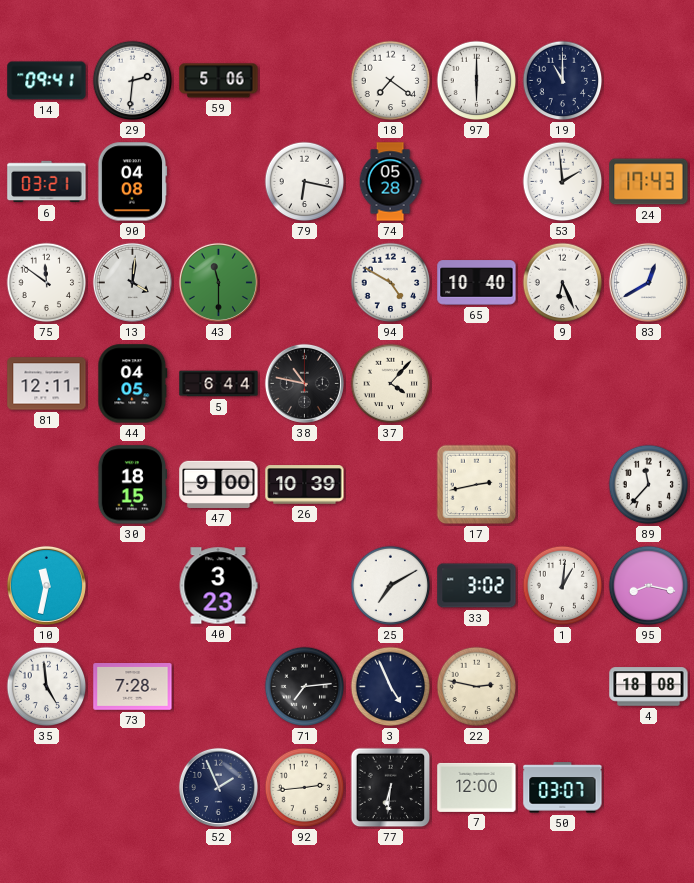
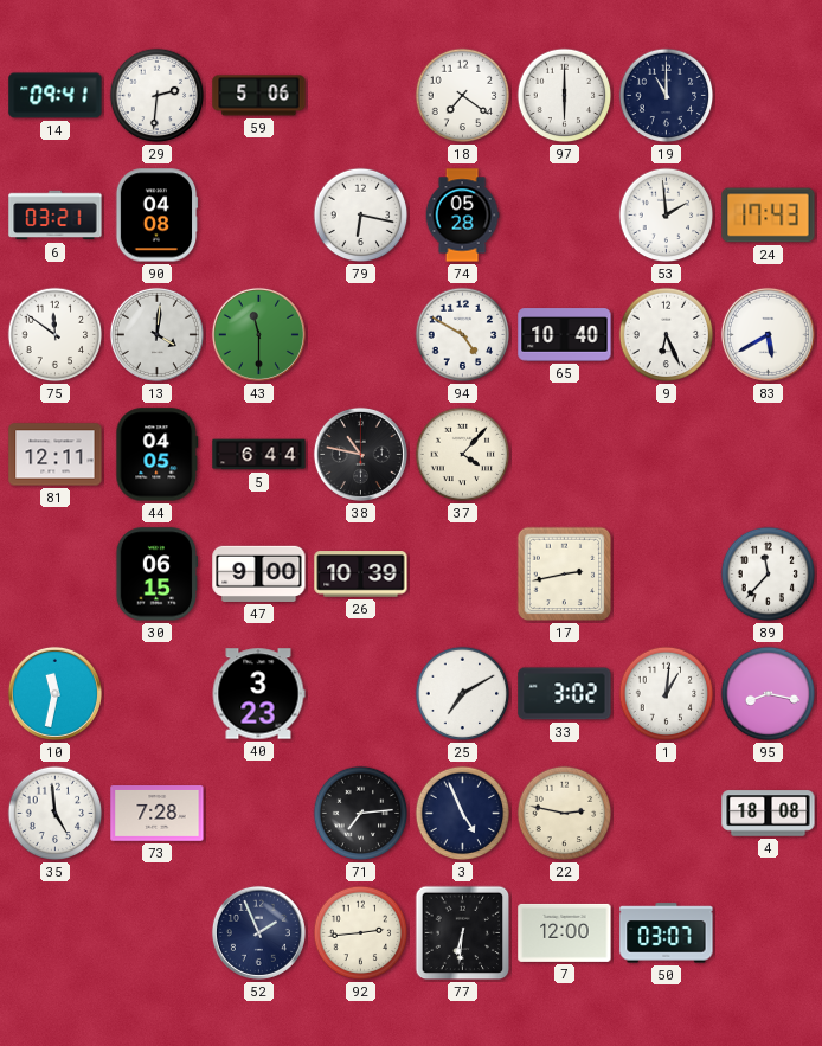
83: 12:40 -> 5:40 (768, 334)
30: 18:15 -> 06:15 (158, 575)
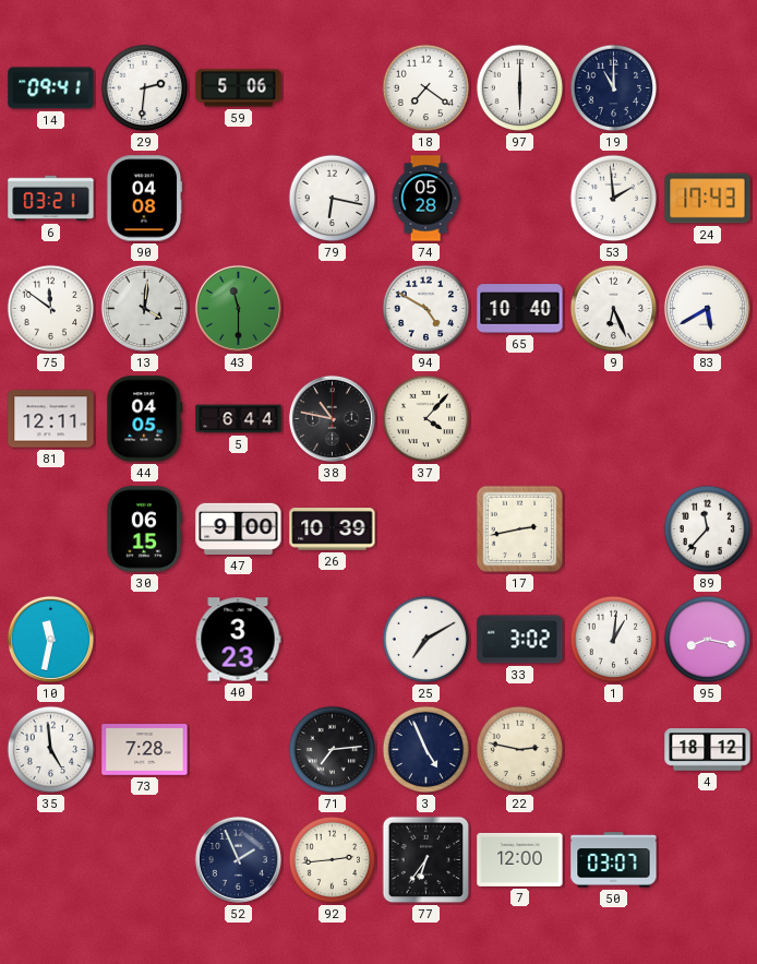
4: 18:08 -> 18:12 (708, 750)
77: 6:31 -> 6:36 (426, 860)
